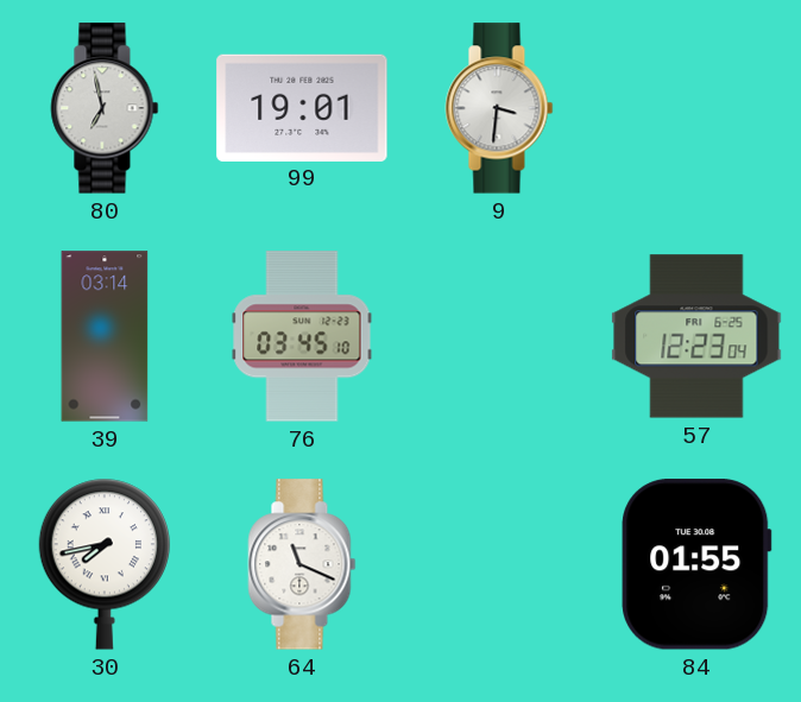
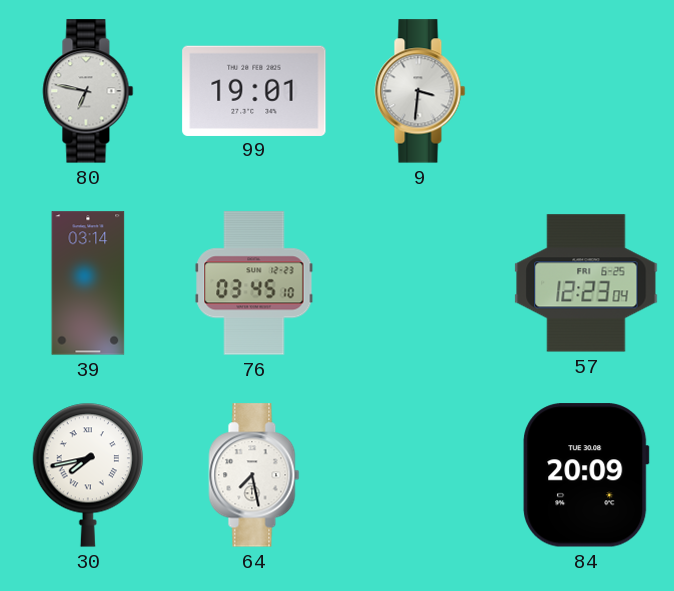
80: 6:58 -> 6:47 (88, 91)
64: 11:19 -> 7:28 (254, 475)
84: 01:55 -> 20:09 (586, 475)
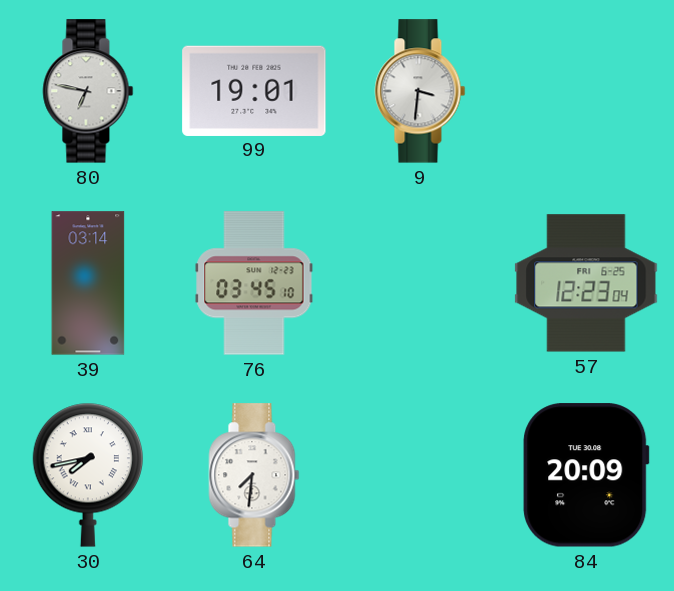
64: 7:28 -> 7:31 (254, 475)
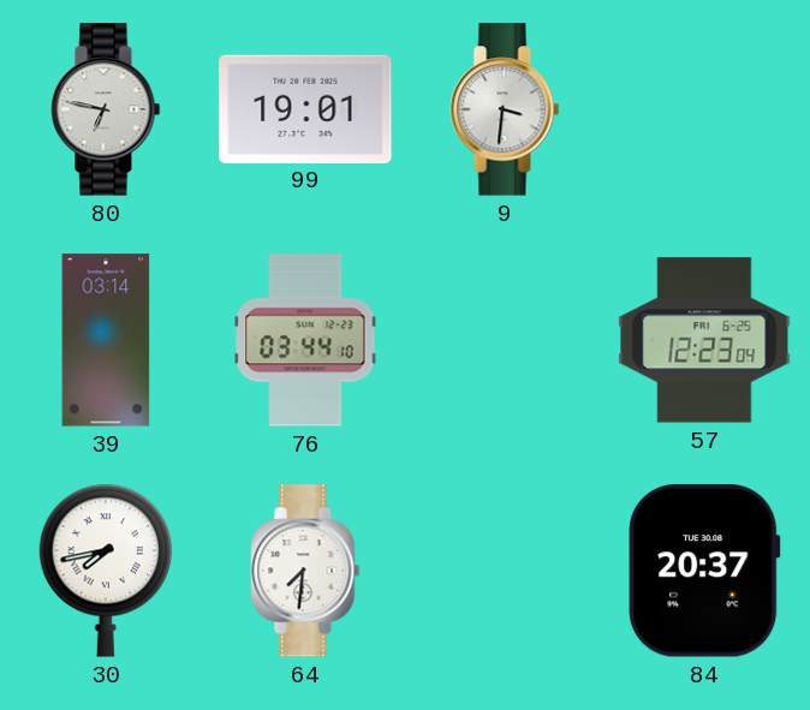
76: 03:45 -> 03:44 (305, 340)
84: 20:09 -> 20:37 (704, 571)
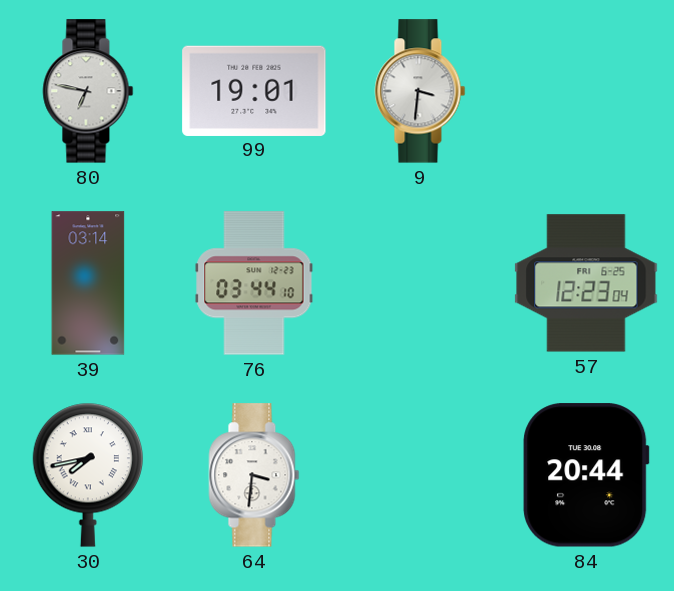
64: 7:31 -> 3:31 (254, 475)
84: 20:37 -> 20:44 (586, 475)
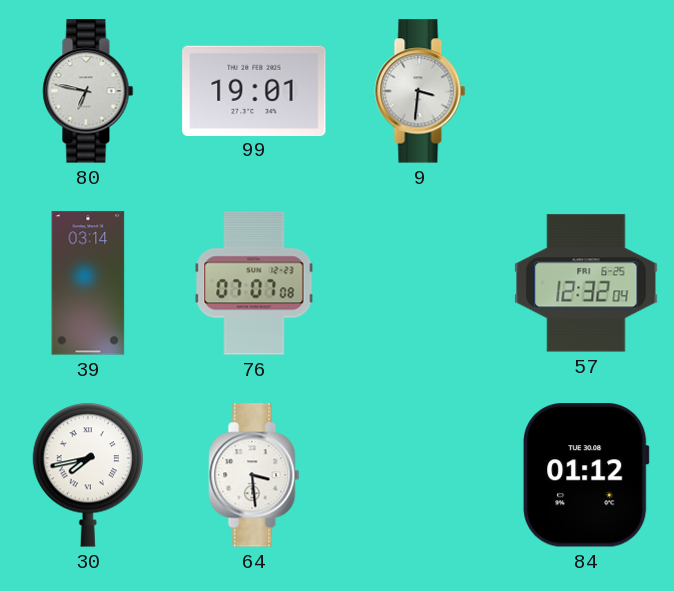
76: 03:44 -> 07:07 (254, 283)
57: 12:23 -> 12:32 (586, 283)
64: 3:31 -> 3:29 (254, 475)
84: 20:44 -> 01:12 (586, 475)
